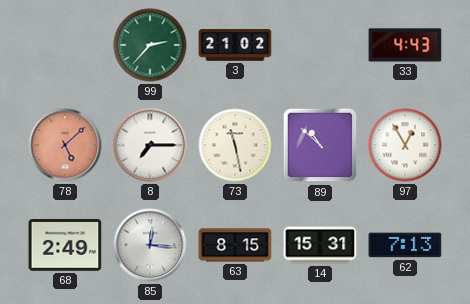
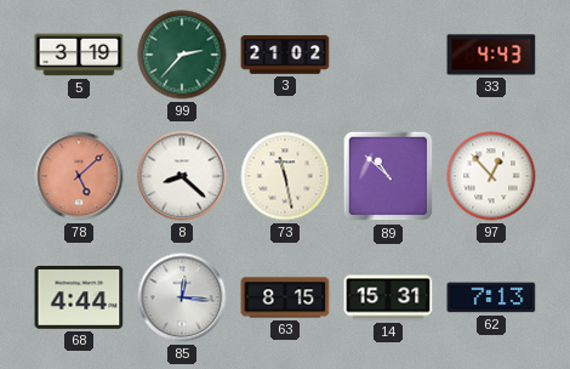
5: none -> 3:19 (79, 55)
8: 7:15 -> 8:22 (182, 176)
97: 12:55 -> 12:53 (491, 176)
68: 2:49 -> 4:44 (79, 299)
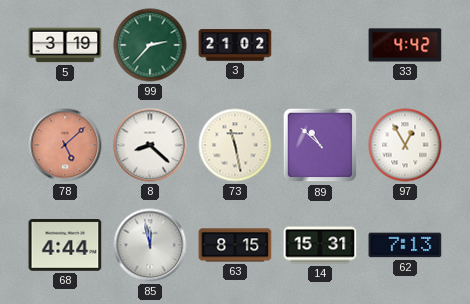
33: 4:43 -> 4:42 (405, 45)
97: 12:53 -> 12:55 (405, 145)
85: 12:16 -> 11:58 (150, 245)
